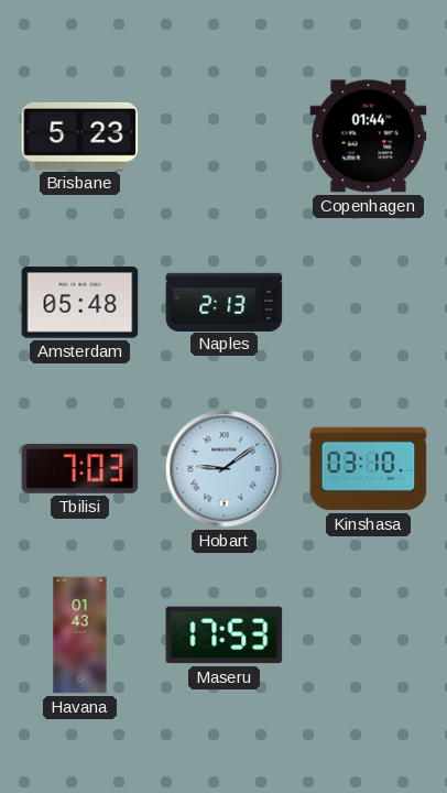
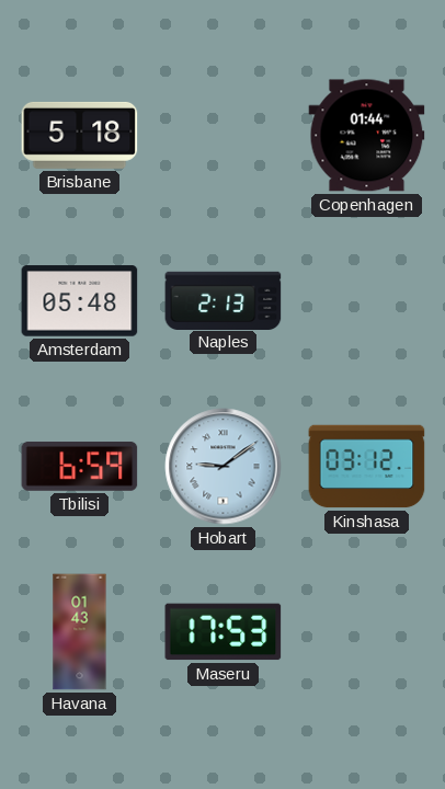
Brisbane: 5:23 -> 5:18 (80, 135)
Tbilisi: 7:03 -> 6:59 (80, 466)
Kinshasa: 03:10 -> 03:12 (367, 467)
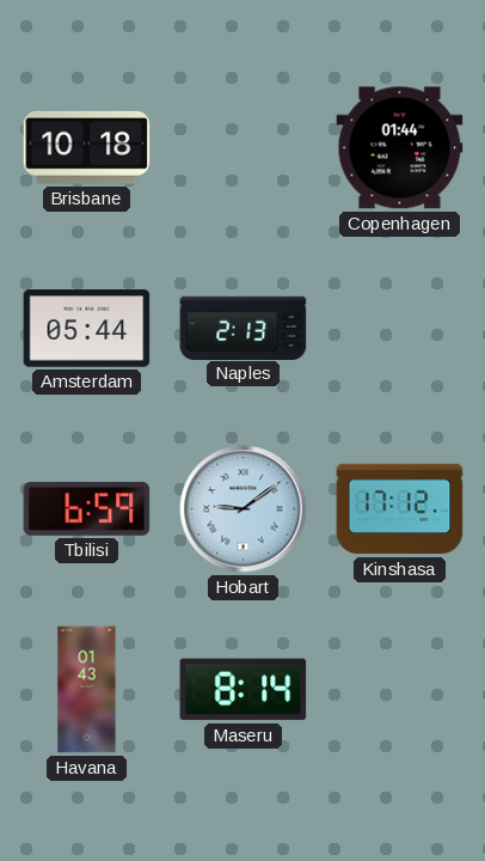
Brisbane: 5:18 -> 10:18 (87, 147)
Amsterdam: 05:48 -> 05:44 (87, 329)
Kinshasa: 03:12 -> 17:12 (400, 509)
Maseru: 17:53 -> 8:14 (244, 690)
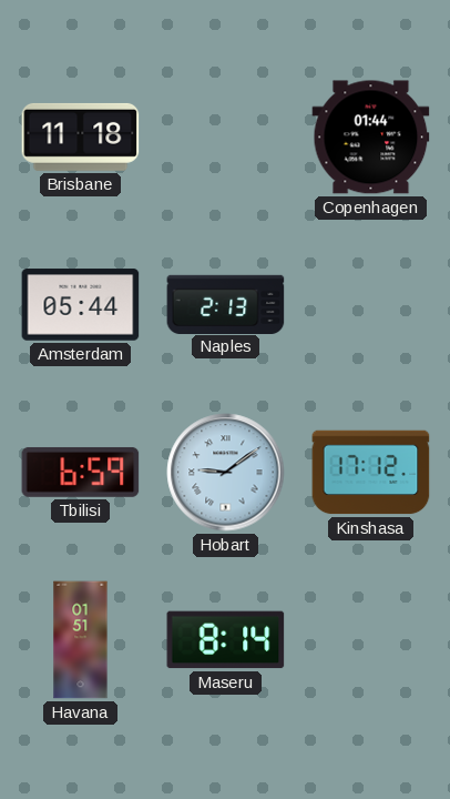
Brisbane: 10:18 -> 11:18 (81, 136)
Havana: 01:43 -> 01:51 (81, 640)
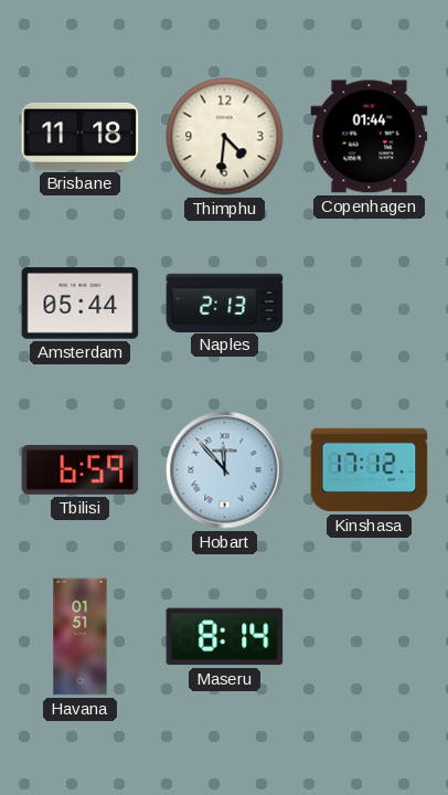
Thimphu: none -> 4:31 (225, 137)
Hobart: 9:09 -> 11:53 (225, 470)
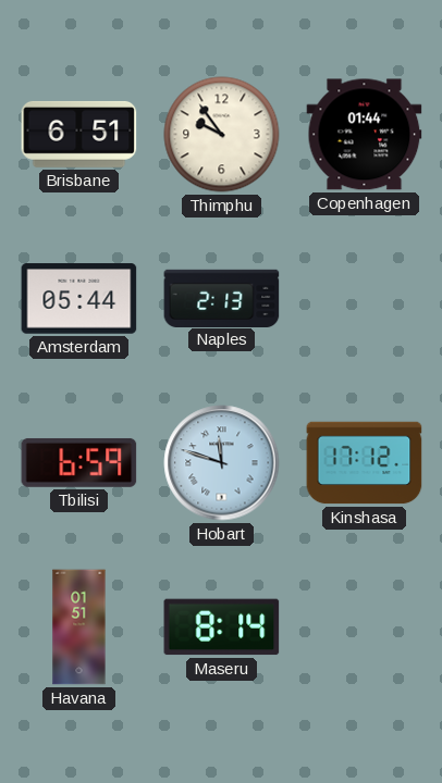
Brisbane: 11:18 -> 6:51 (79, 134)
Thimphu: 4:31 -> 9:54 (222, 135)
Hobart: 11:53 -> 11:48 (222, 463)
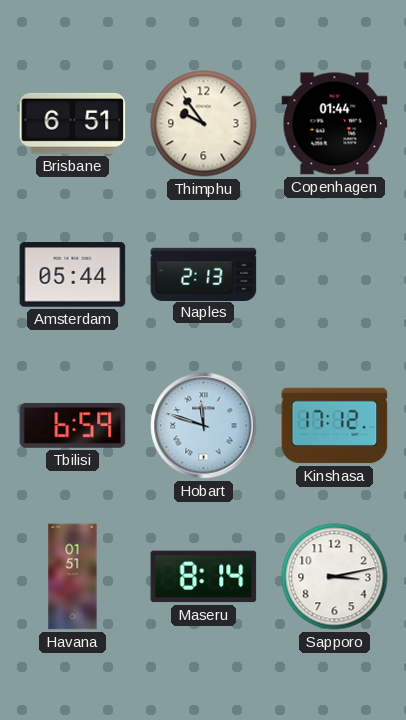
Sapporo: none -> 3:13 (335, 577)
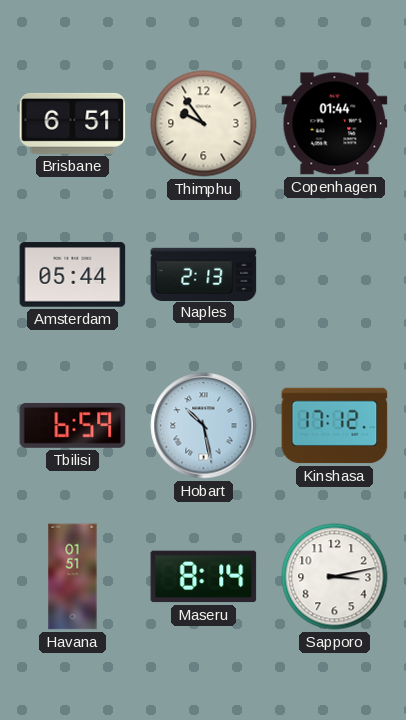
Hobart: 11:48 -> 10:28 (204, 426)
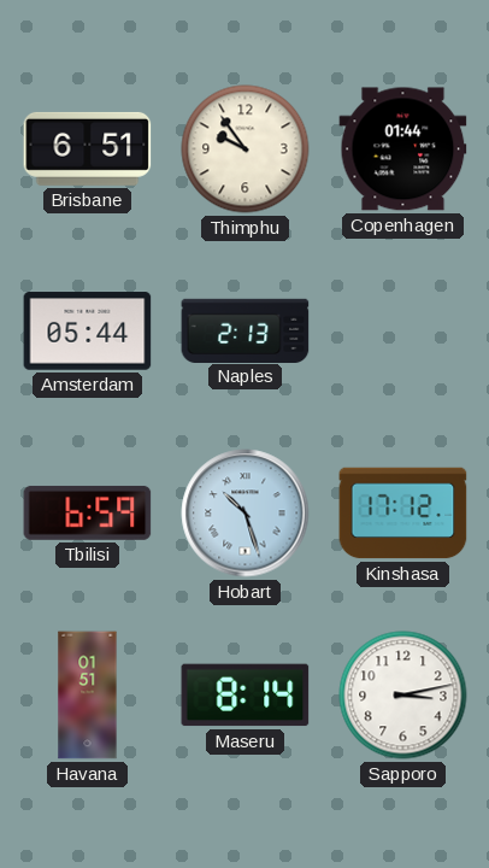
Hobart: 10:28 -> 10:27 (246, 514)
